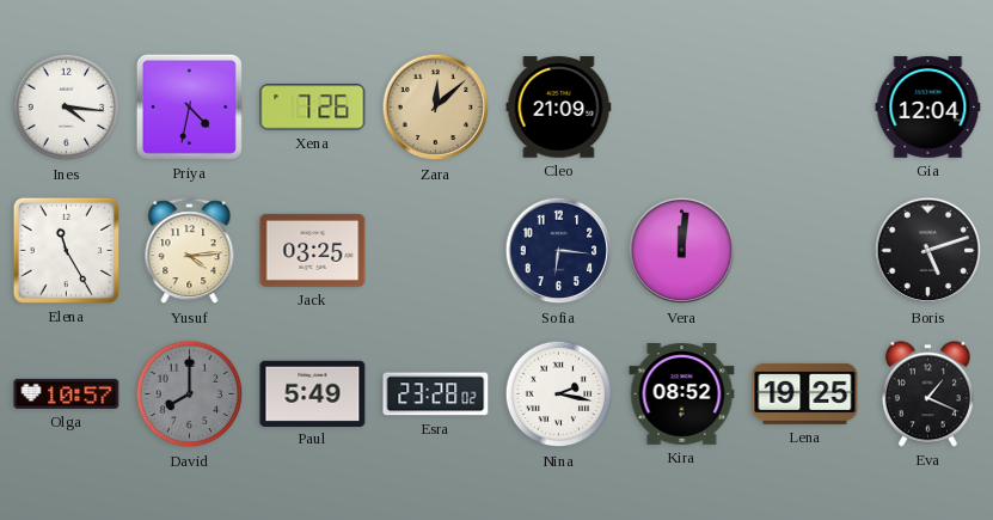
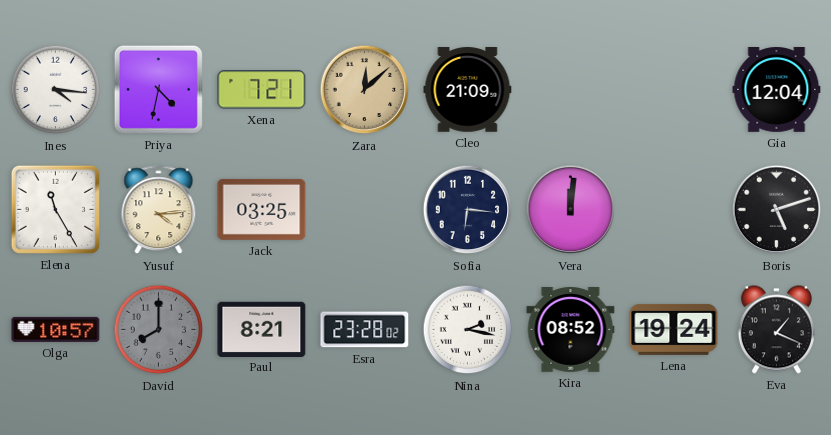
Xena: 7:26 -> 7:21 (262, 90)
Paul: 5:49 -> 8:21 (262, 329)
Lena: 19:25 -> 19:24 (674, 329)
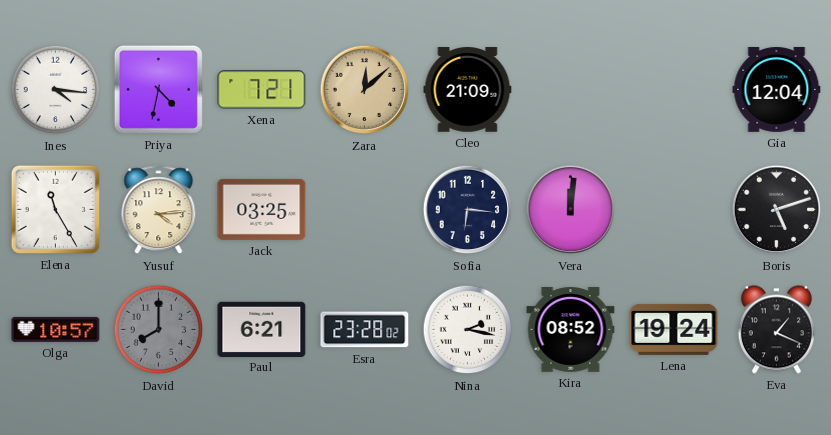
Paul: 8:21 -> 6:21 (262, 329)
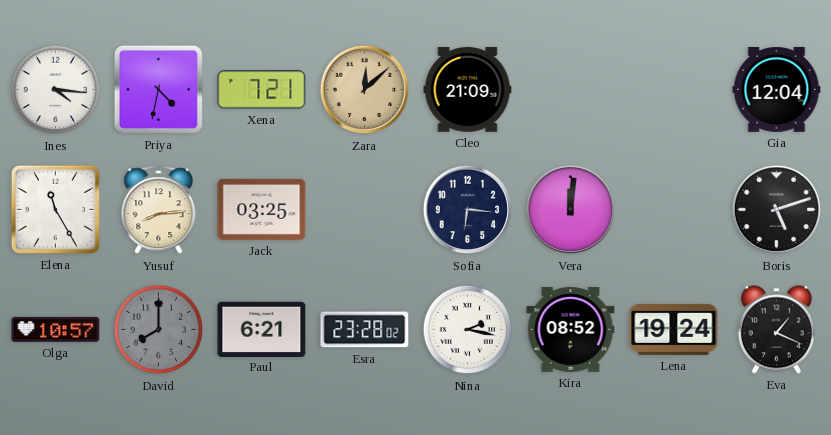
Yusuf: 4:14 -> 8:14 (159, 210)
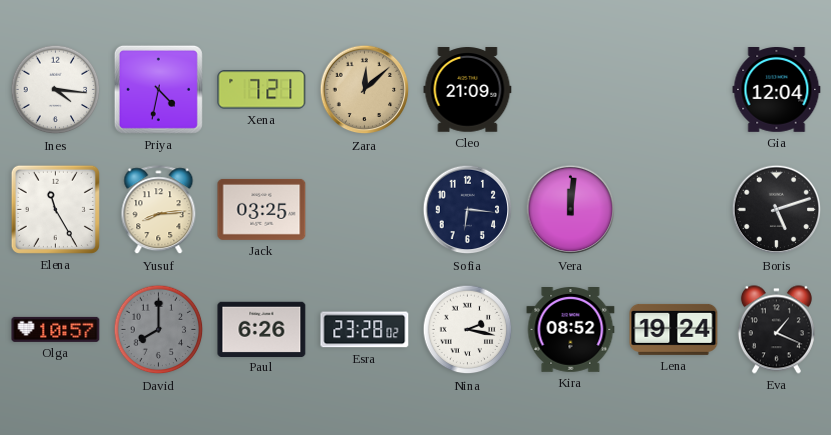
Paul: 6:21 -> 6:26 (262, 329)
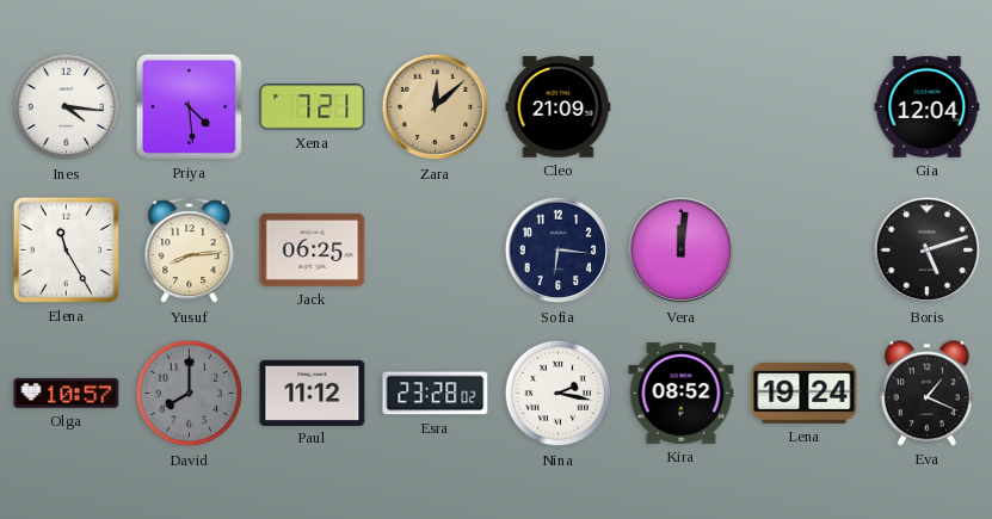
Priya: 4:32 -> 4:29 (189, 106)
Jack: 03:25 -> 06:25 (313, 249)
Paul: 6:26 -> 11:12 (313, 393)
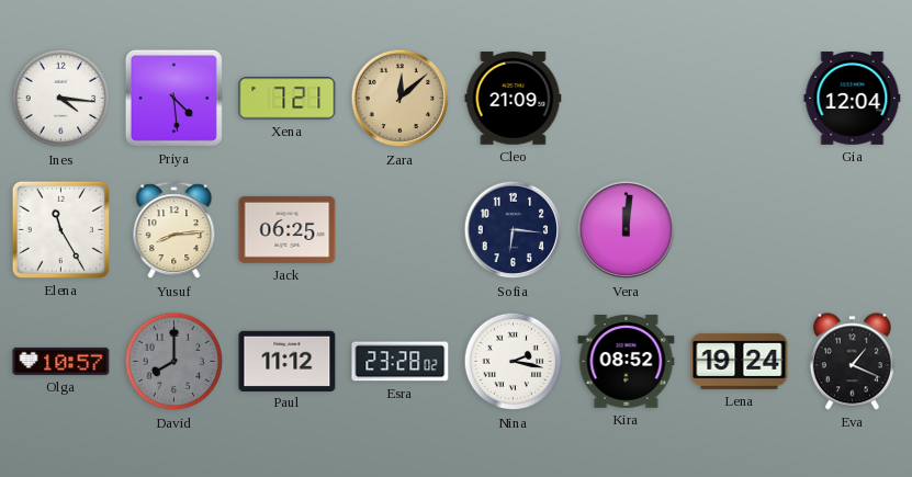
Boris: 5:12 -> none (928, 251)
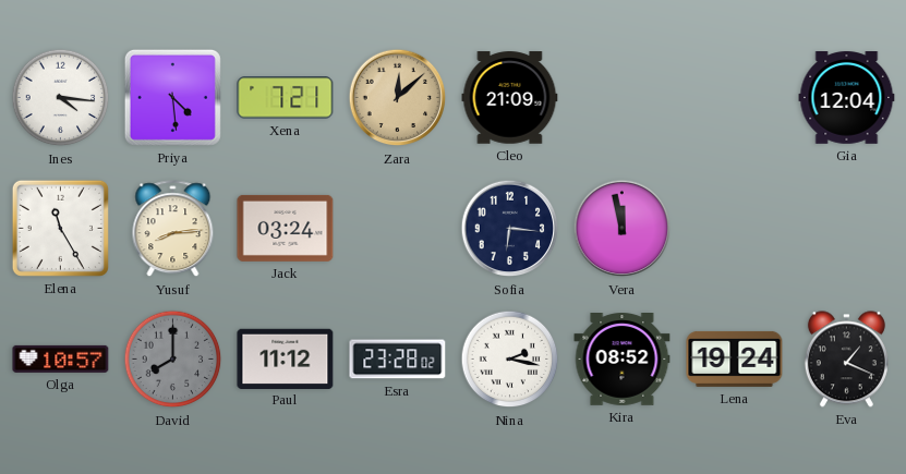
Jack: 06:25 -> 03:24 (286, 228)
Vera: 12:01 -> 11:58 (623, 229)
